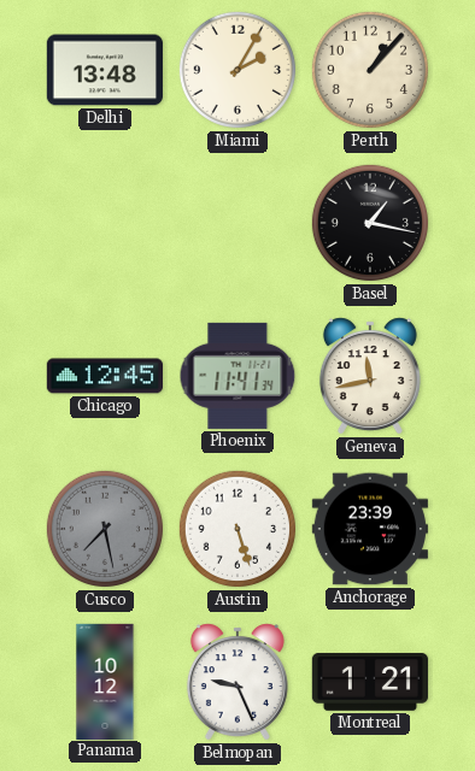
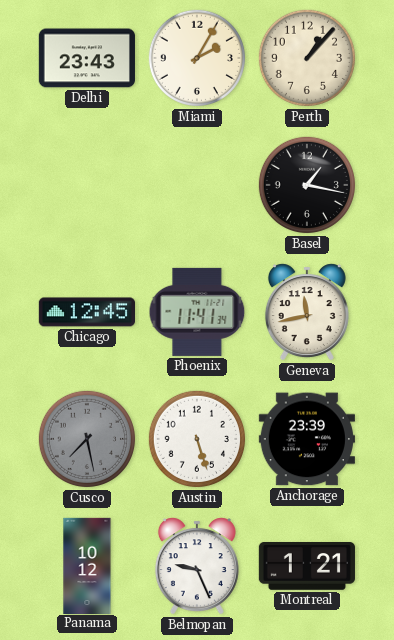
Delhi: 13:48 -> 23:43 (87, 58)
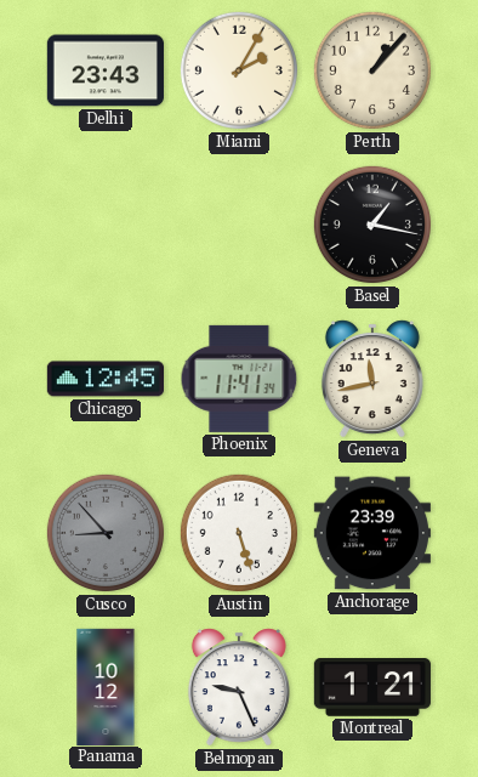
Cusco: 7:28 -> 8:53 (106, 533)
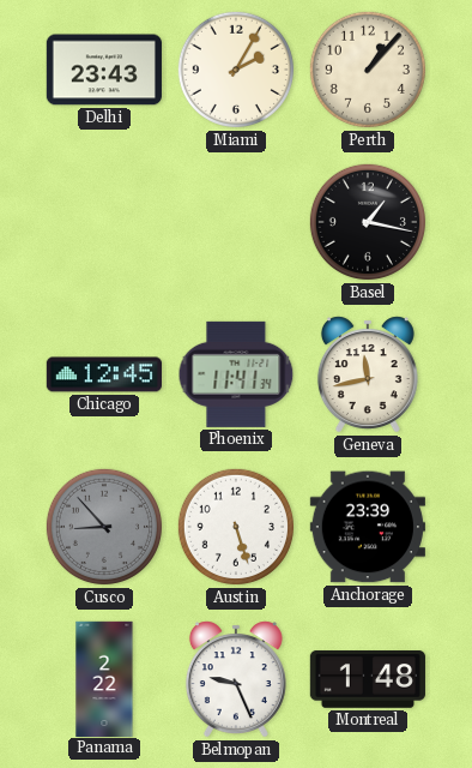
Panama: 10:12 -> 2:22 (104, 678)
Montreal: 1:21 -> 1:48 (368, 680)
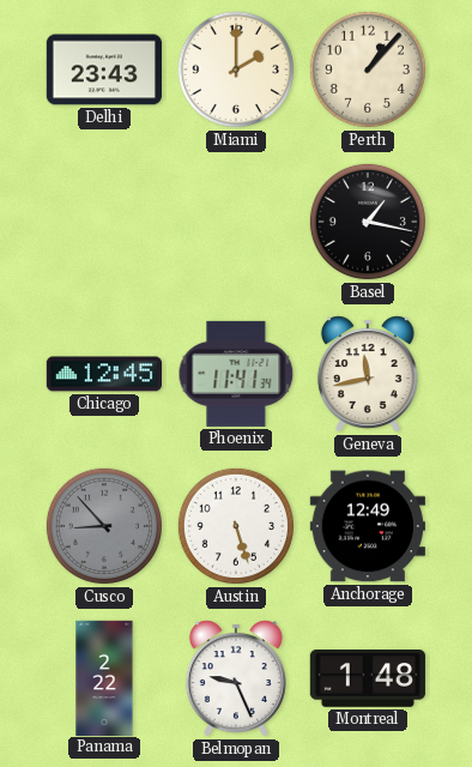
Miami: 2:05 -> 2:00 (236, 70)
Anchorage: 23:39 -> 12:49 (368, 526)
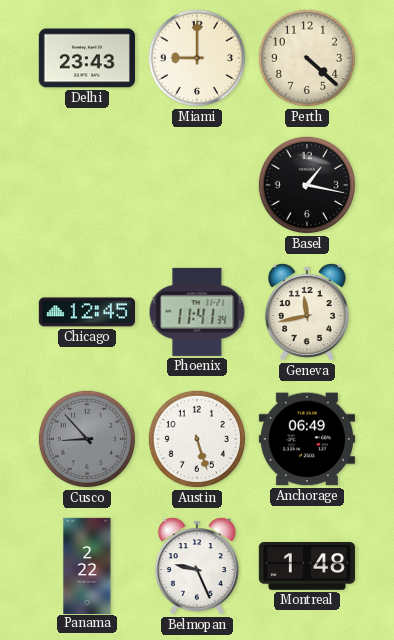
Miami: 2:00 -> 9:00 (197, 58)
Perth: 1:07 -> 4:22 (307, 58)
Anchorage: 12:49 -> 06:49 (307, 439)
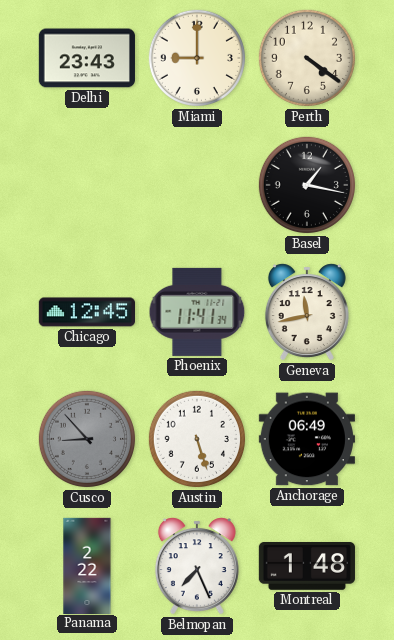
Perth: 4:22 -> 4:21 (307, 58)
Belmopan: 9:26 -> 7:26 (197, 566)
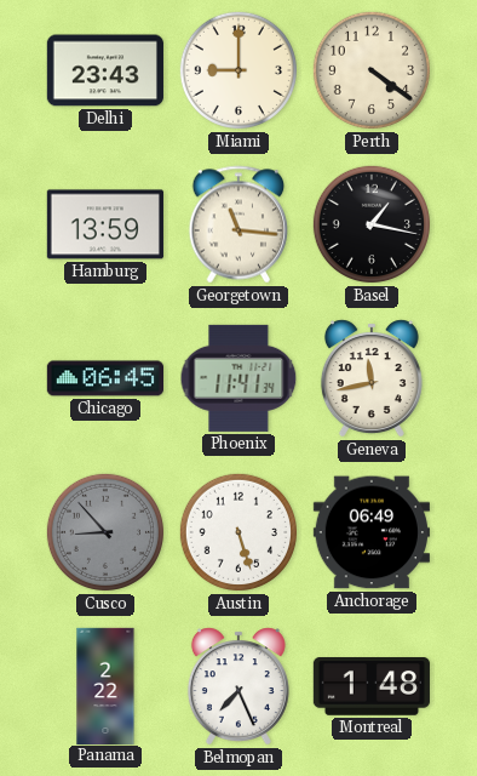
Hamburg: none -> 13:59 (105, 224)
Georgetown: none -> 11:16 (238, 224)
Chicago: 12:45 -> 06:45 (104, 378)
